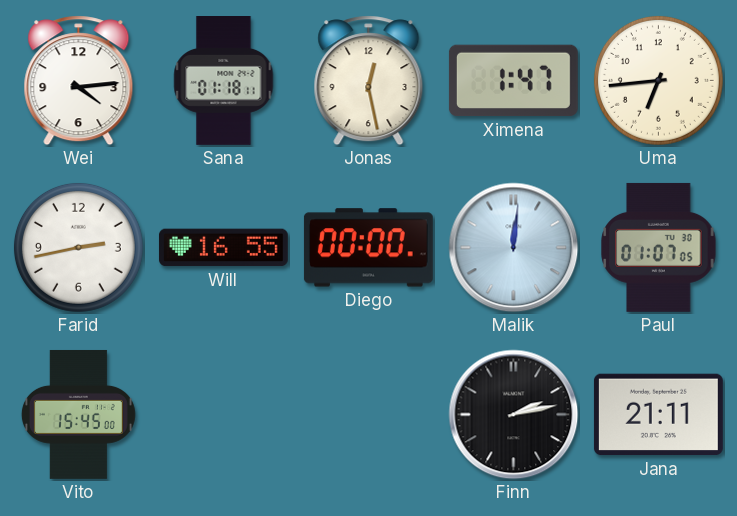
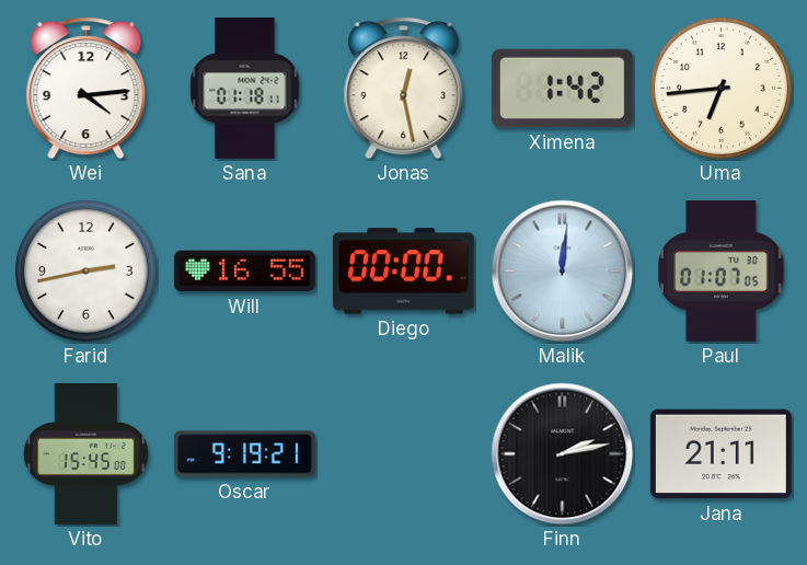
Ximena: 1:47 -> 1:42 (562, 89)
Oscar: none -> 9:19 (244, 454)
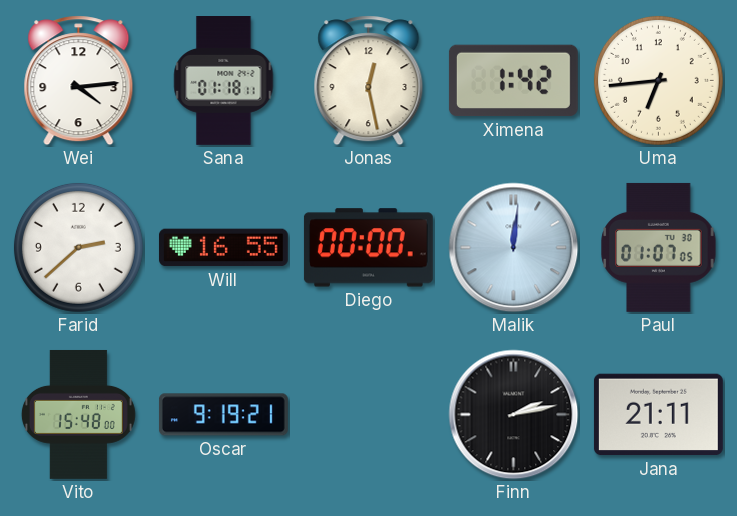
Farid: 2:43 -> 2:38 (78, 247)
Vito: 15:45 -> 15:48 (78, 414)
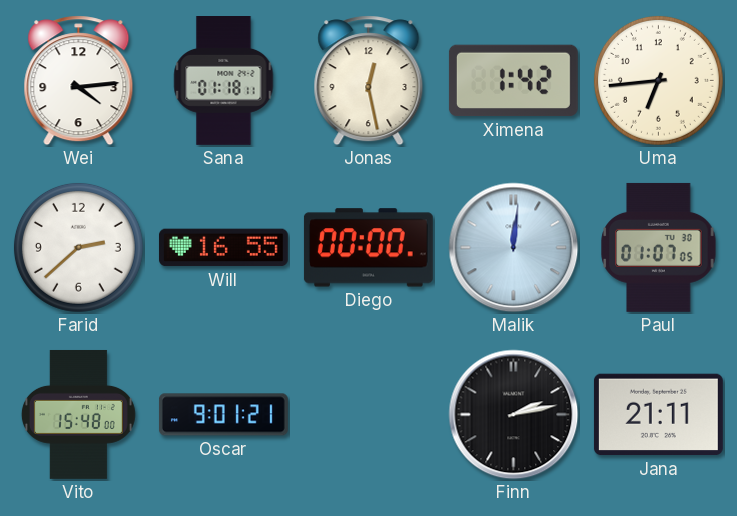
Oscar: 9:19 -> 9:01 (223, 415)
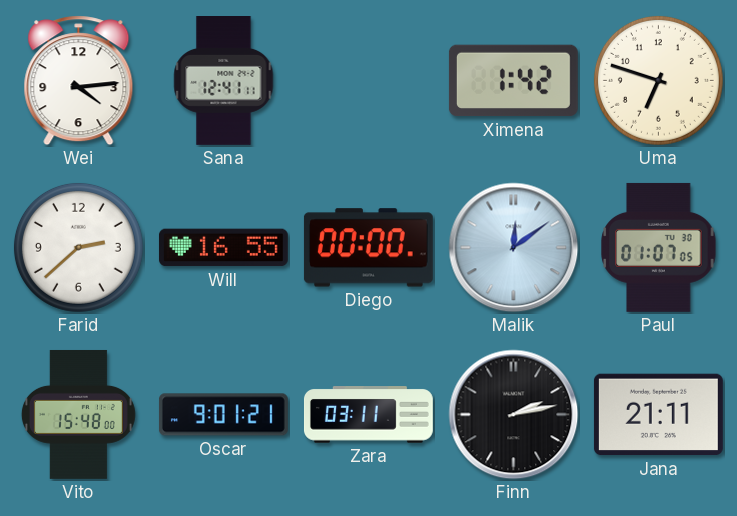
Sana: 01:18 -> 12:41 (224, 81)
Jonas: 12:28 -> none (369, 81)
Uma: 6:44 -> 6:48 (658, 80)
Malik: 12:01 -> 12:09 (514, 248)
Zara: none -> 03:11 (368, 415)
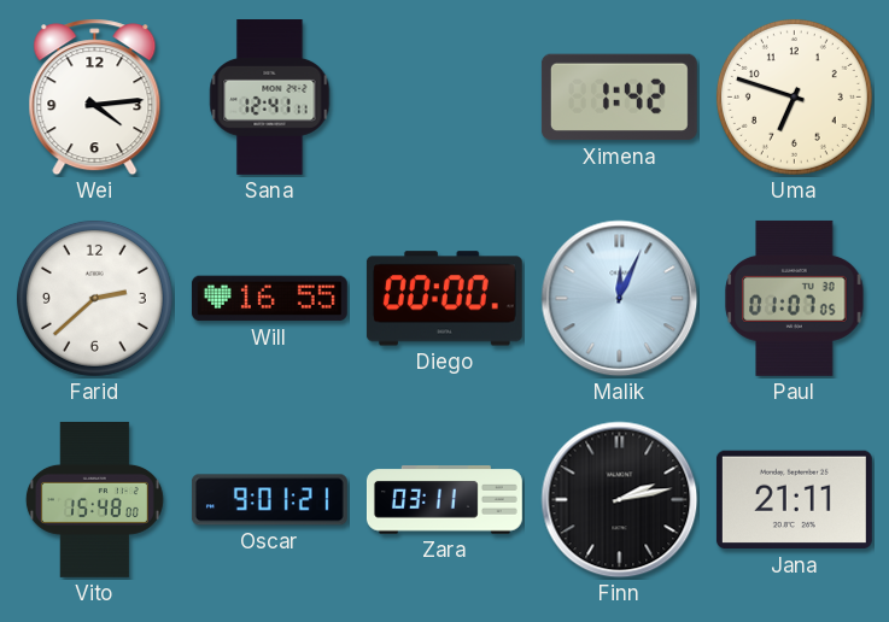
Malik: 12:09 -> 12:04 (620, 299)
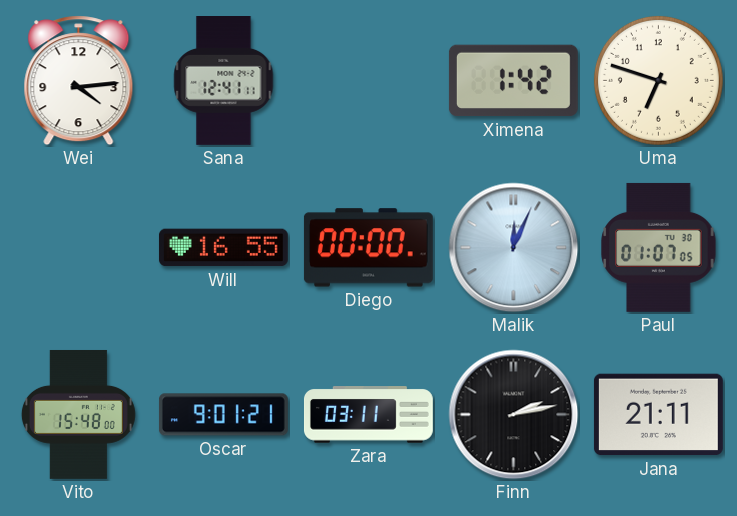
Farid: 2:38 -> none (94, 298)
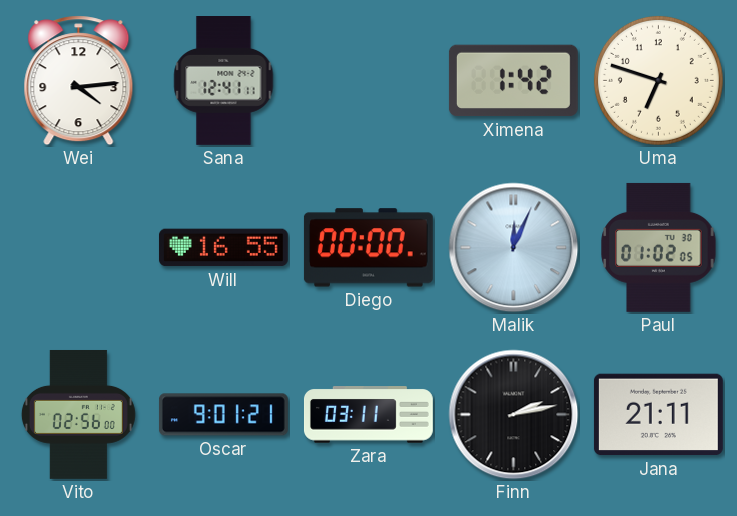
Paul: 01:07 -> 01:02 (659, 247)
Vito: 15:48 -> 02:56 (78, 414)
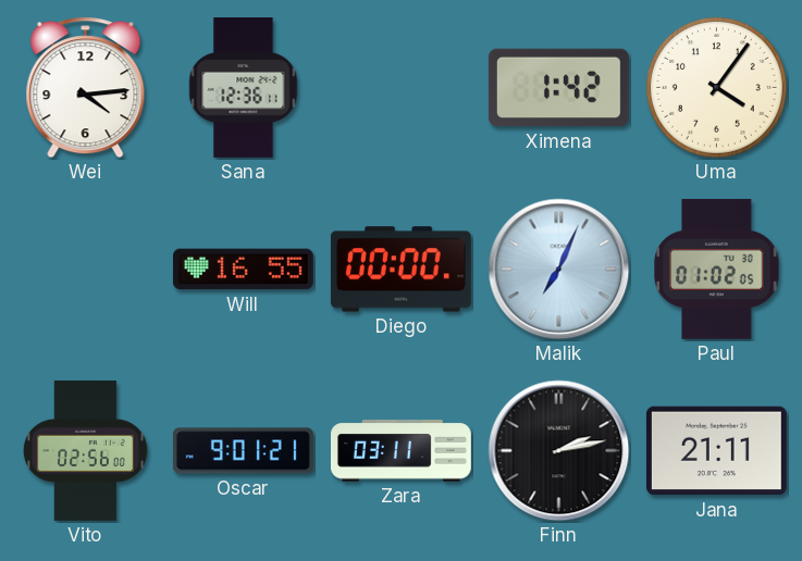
Sana: 12:41 -> 12:36 (244, 88)
Uma: 6:48 -> 4:06 (716, 87)
Malik: 12:04 -> 7:04 (559, 270)
